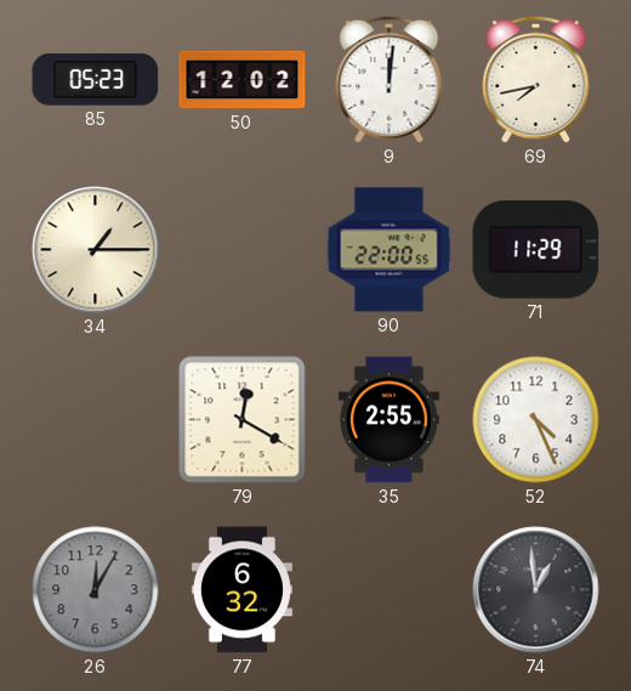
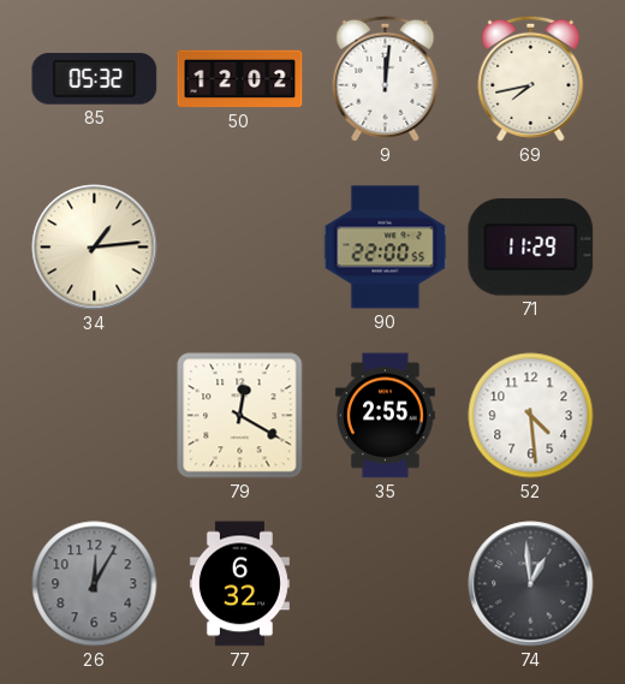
85: 05:23 -> 05:32 (95, 79)
34: 1:15 -> 1:14 (95, 248)
52: 4:26 -> 4:29 (531, 416)
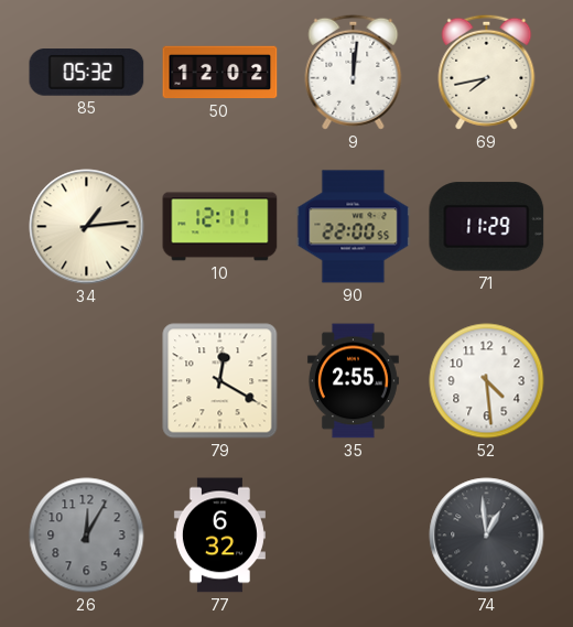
10: none -> 12:11 (220, 227)
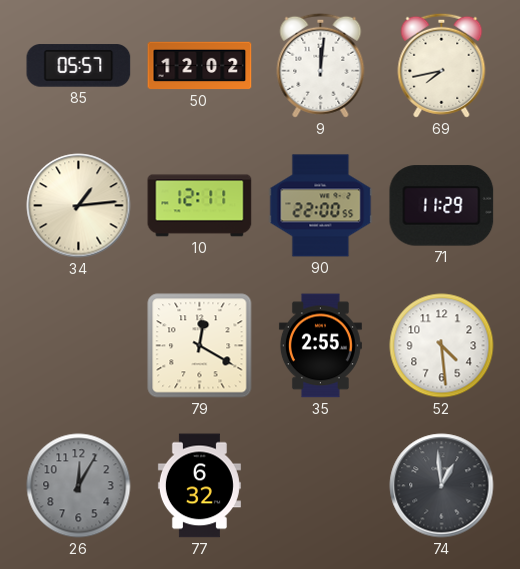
85: 05:32 -> 05:57 (79, 66)
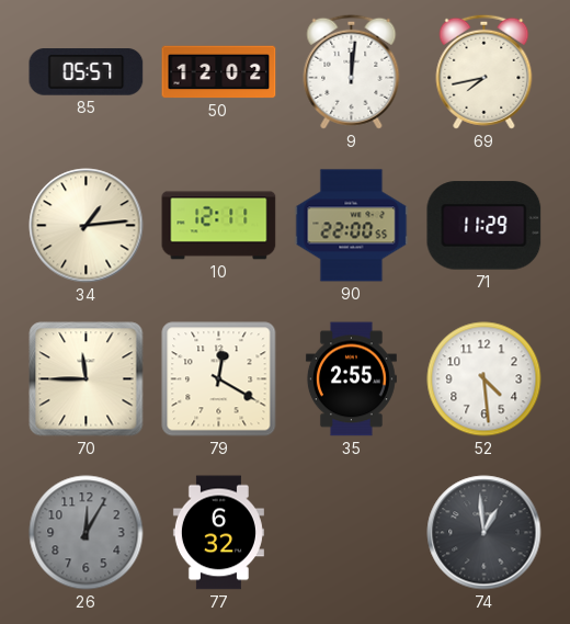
70: none -> 11:45 (87, 379)
